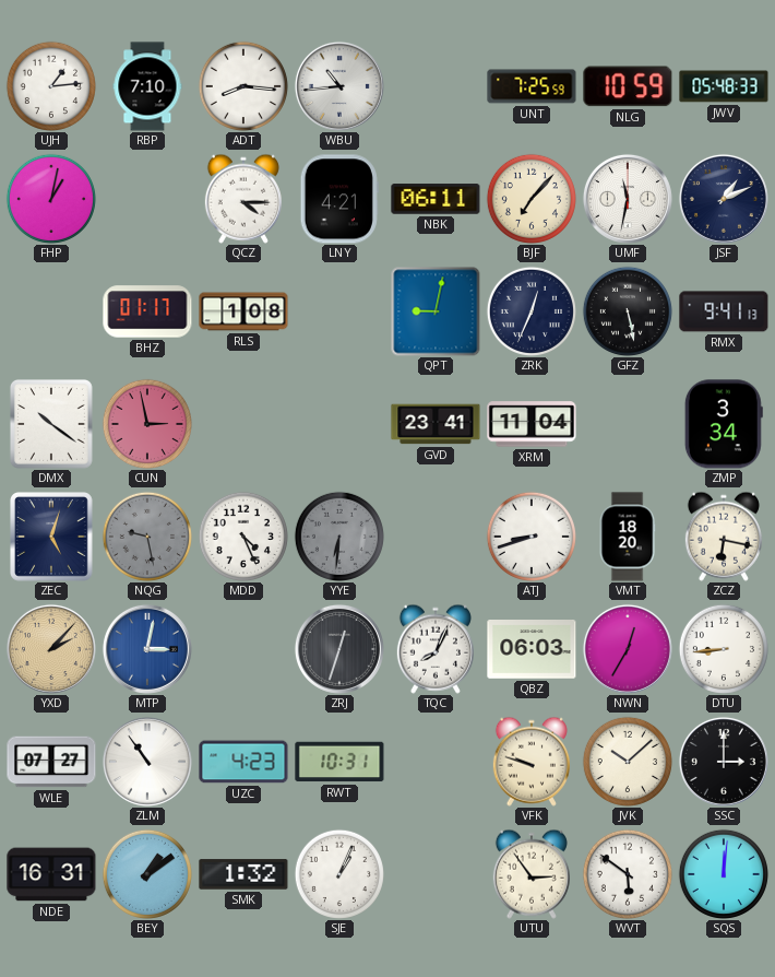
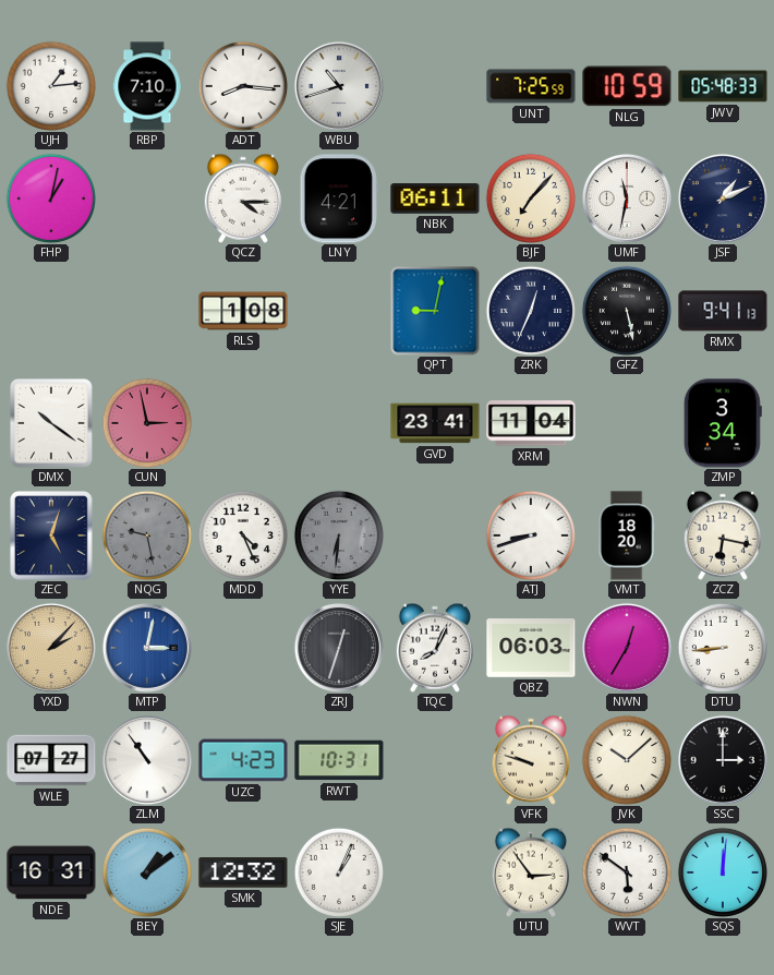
WBU: 10:44 -> 10:42 (339, 86)
BHZ: 01:17 -> none (147, 311)
SMK: 1:32 -> 12:32 (243, 872)
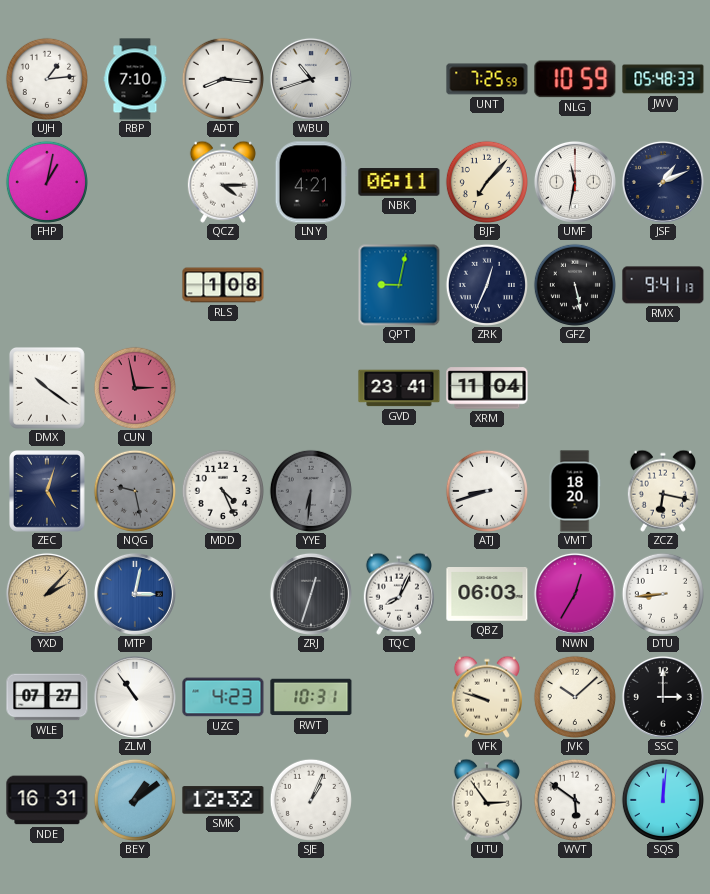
ZMP: 3:34 -> none (723, 423)
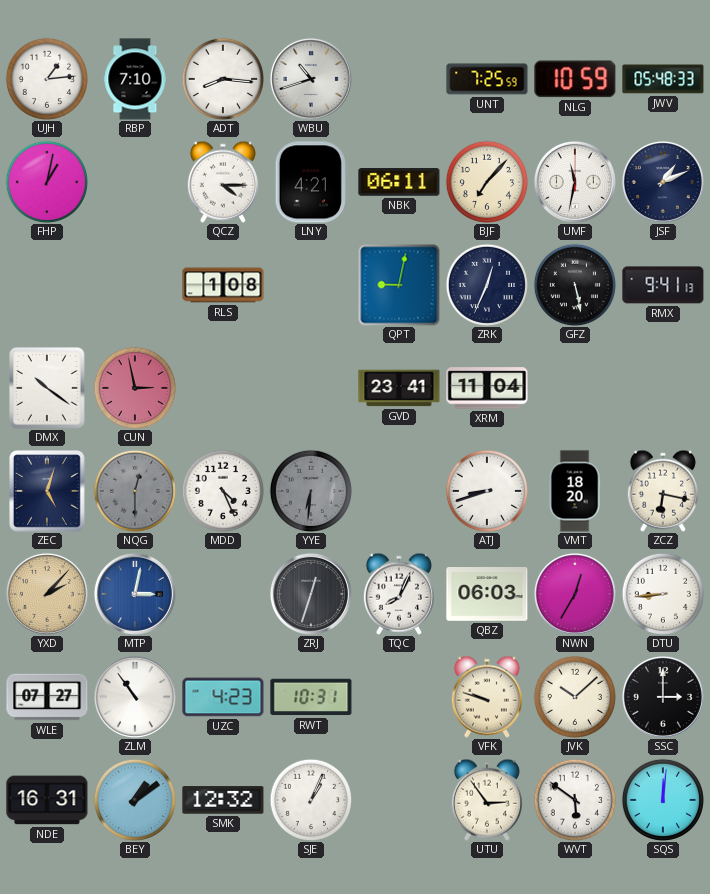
NQG: 9:28 -> 12:30 (135, 491)
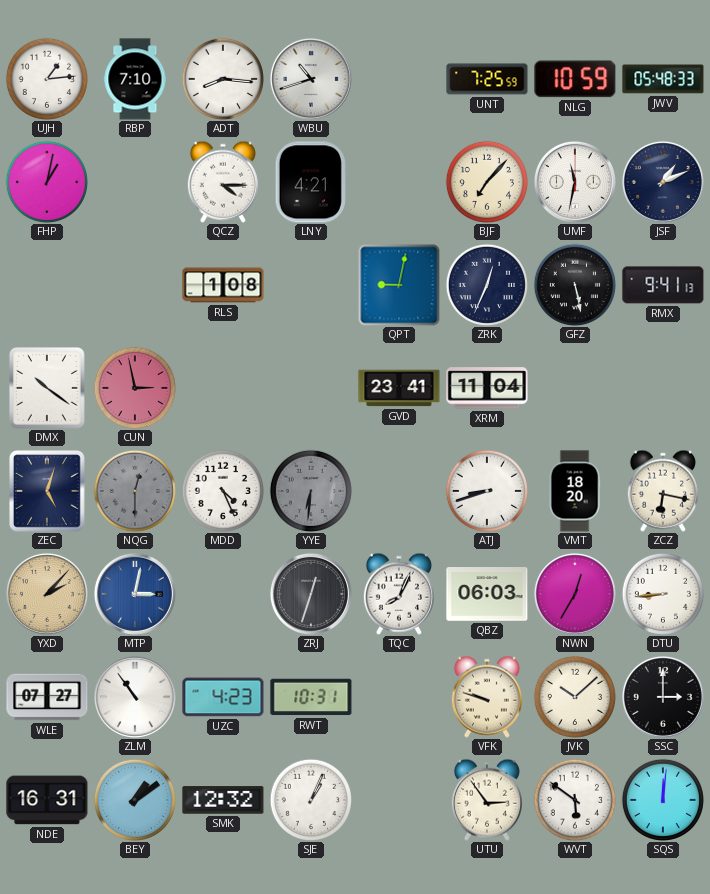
NBK: 06:11 -> none (399, 182)
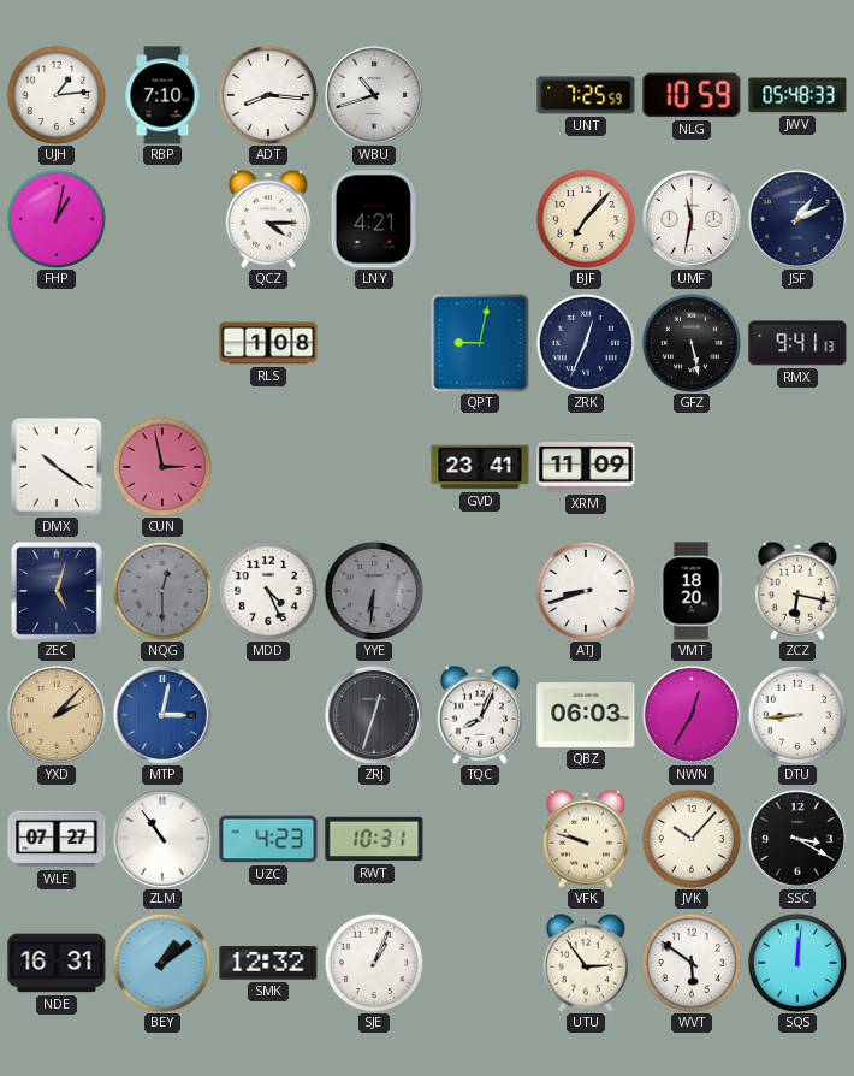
XRM: 11:04 -> 11:09 (586, 467)
JVK: 10:08 -> 10:07 (692, 839)
SSC: 3:00 -> 3:20 (797, 839)
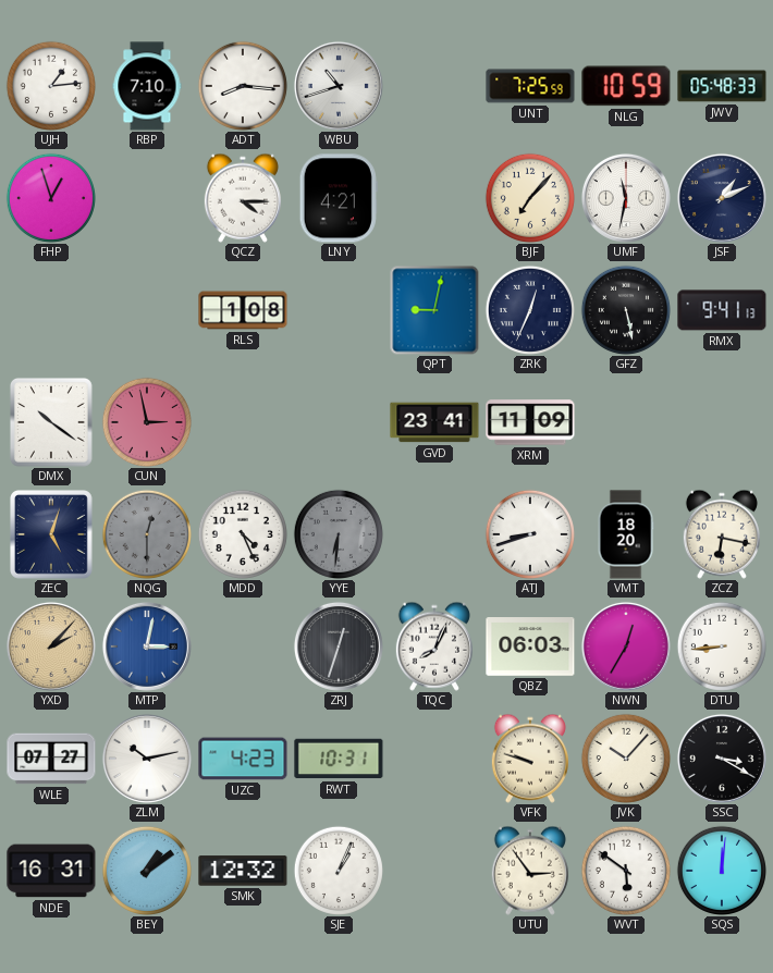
FHP: 1:02 -> 12:57 (51, 198)
ZLM: 10:54 -> 10:13 (147, 759)
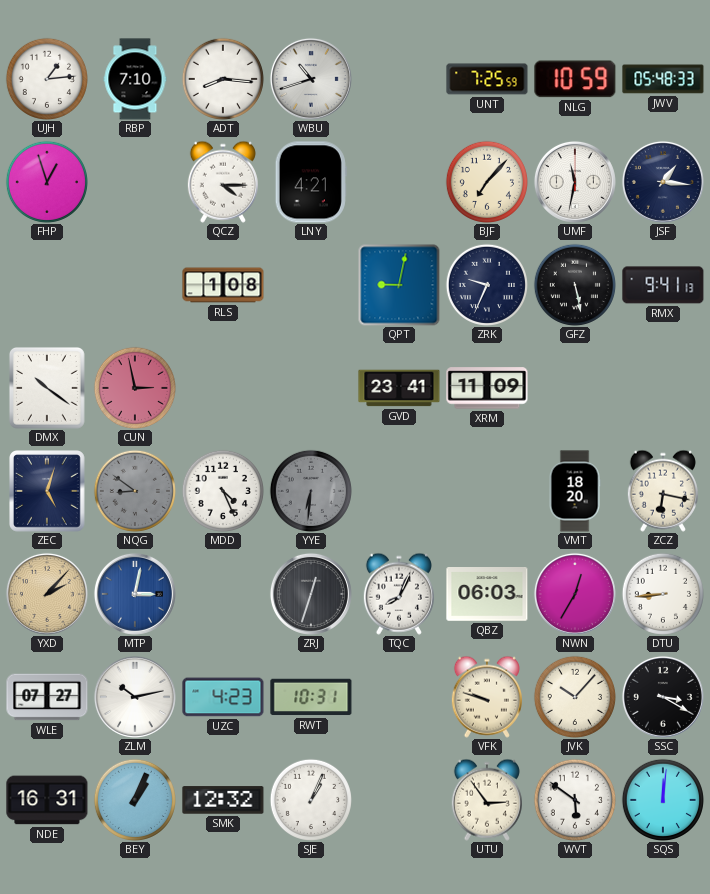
JSF: 1:11 -> 1:16 (663, 182)
ZRK: 12:34 -> 9:34 (487, 285)
NQG: 12:30 -> 8:51 (135, 491)
ATJ: 8:42 -> none (530, 534)
BEY: 1:09 -> 1:04 (135, 800)
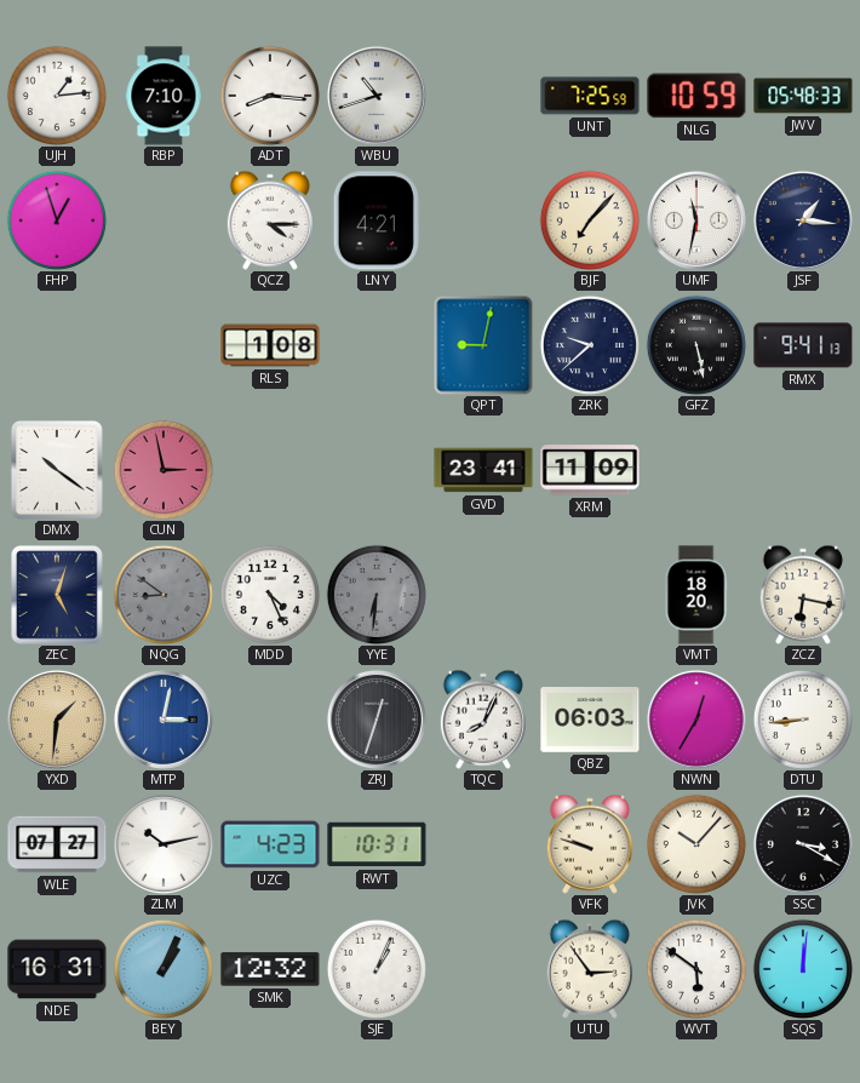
ZRK: 9:34 -> 9:38 (590, 345)
YXD: 2:07 -> 1:31 (57, 720)
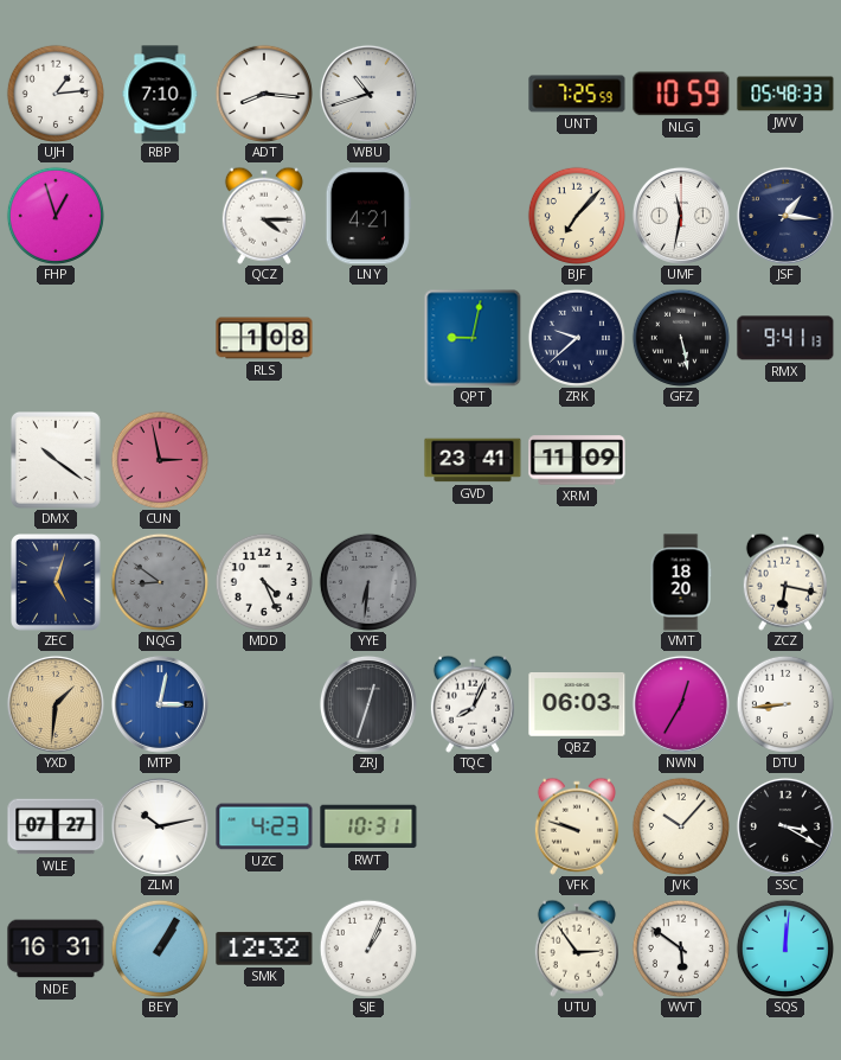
BEY: 1:04 -> 1:05 (160, 949)
